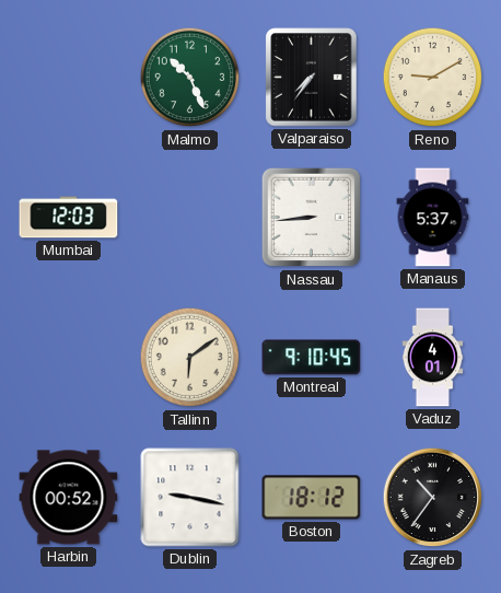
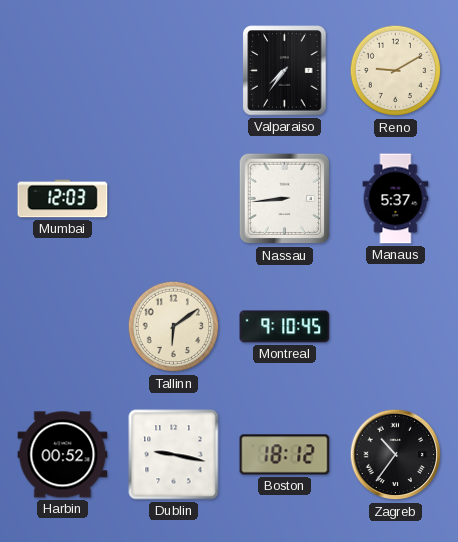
Malmo: 10:26 -> none (190, 78)
Vaduz: 4:01 -> none (433, 358)
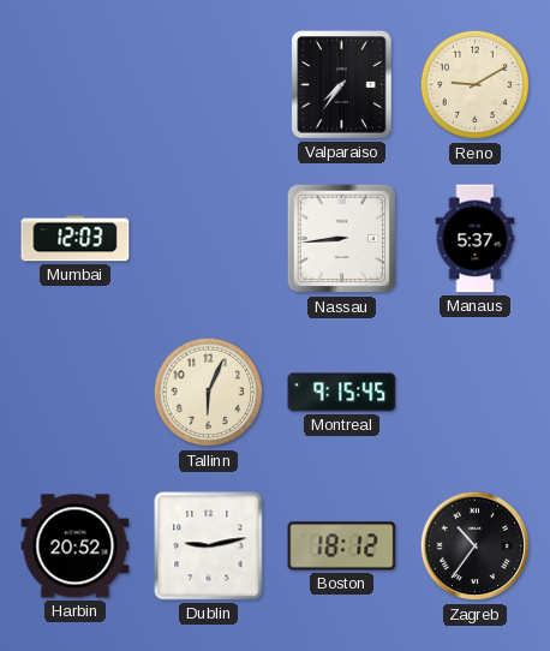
Tallinn: 6:09 -> 6:04 (209, 393)
Montreal: 9:10 -> 9:15 (342, 393)
Harbin: 00:52 -> 20:52 (76, 547)
Dublin: 9:17 -> 9:13 (209, 547)
